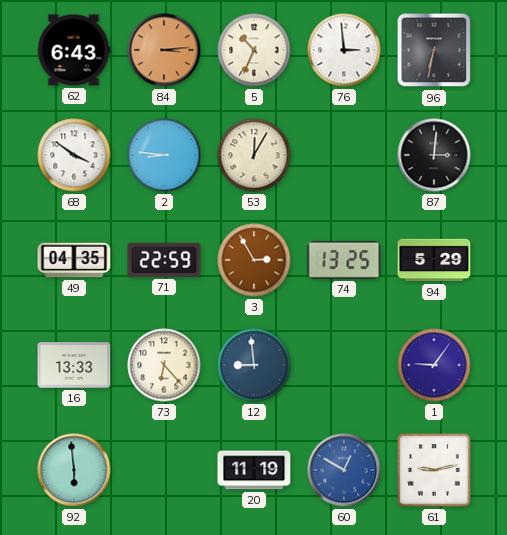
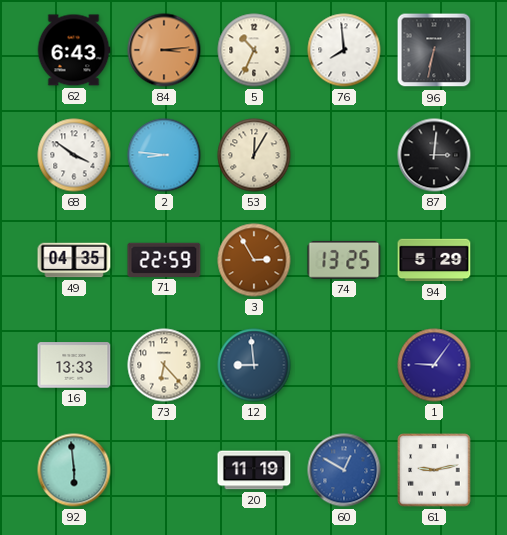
76: 2:59 -> 7:59 (344, 50)
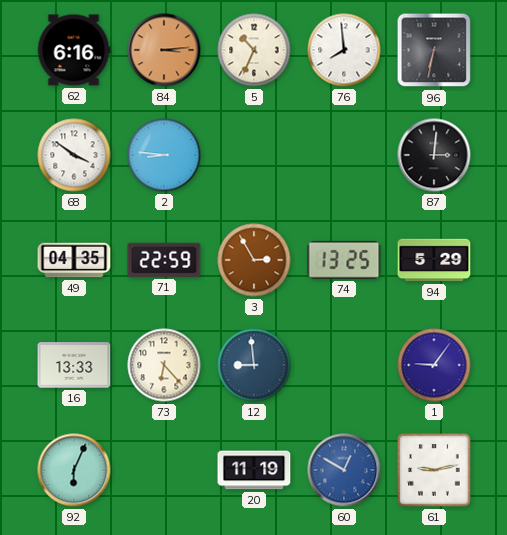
62: 6:43 -> 6:16 (74, 50)
53: 12:05 -> none (254, 155)
92: 5:59 -> 6:04 (74, 470)
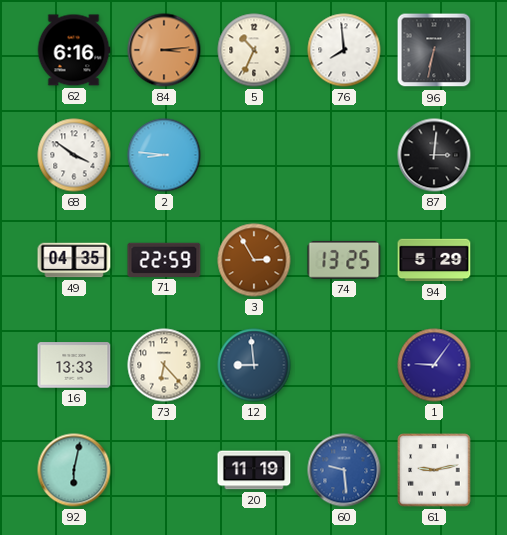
92: 6:04 -> 6:02 (74, 470)
60: 12:50 -> 9:29 (344, 470)
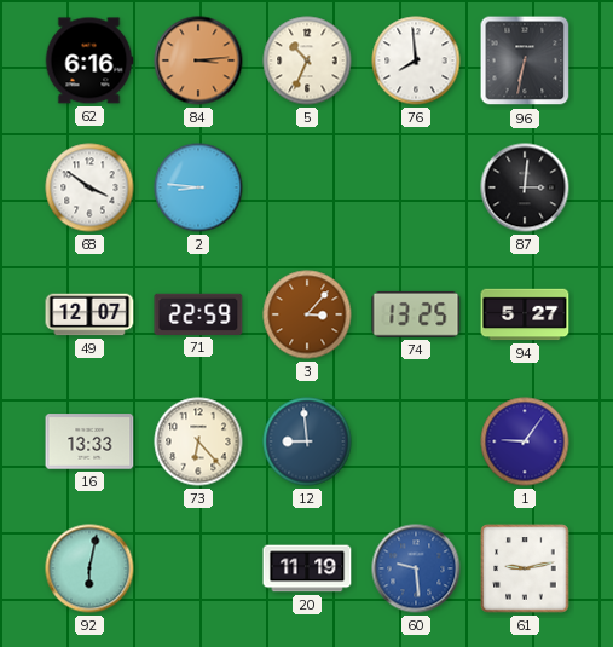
49: 04:35 -> 12:07 (89, 314)
3: 2:55 -> 3:07 (307, 314)
94: 5:29 -> 5:27 (525, 314)
